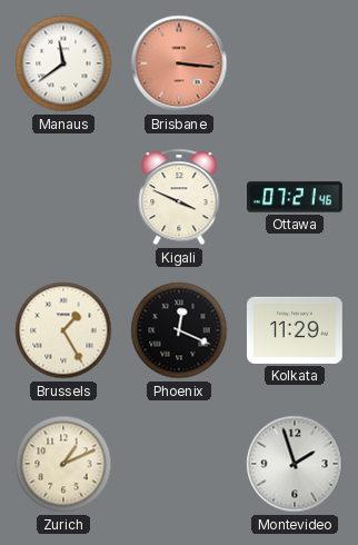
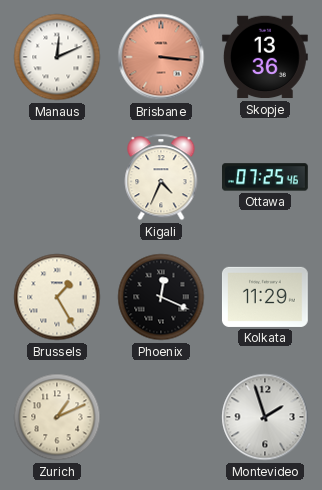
Manaus: 11:39 -> 12:11 (57, 57)
Skopje: none -> 13:36 (265, 57)
Kigali: 3:49 -> 4:34 (161, 177)
Ottawa: 07:21 -> 07:25 (266, 177)
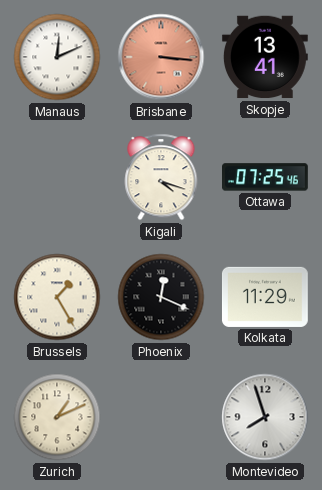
Skopje: 13:36 -> 13:41 (265, 57)
Kigali: 4:34 -> 4:18 (161, 177)
Montevideo: 1:57 -> 7:57 (265, 417)
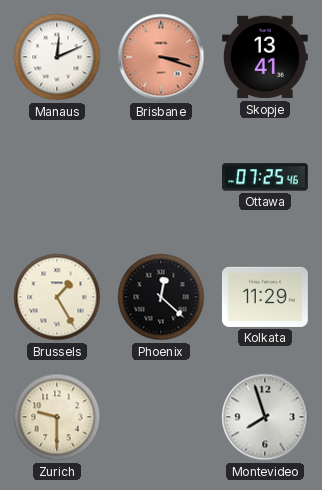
Brisbane: 3:16 -> 3:18 (161, 57)
Kigali: 4:18 -> none (161, 177)
Phoenix: 12:19 -> 12:22 (161, 297)
Zurich: 1:11 -> 9:30 (57, 417)
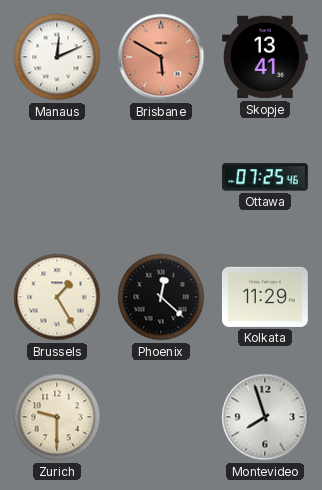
Brisbane: 3:18 -> 5:50 (161, 57)
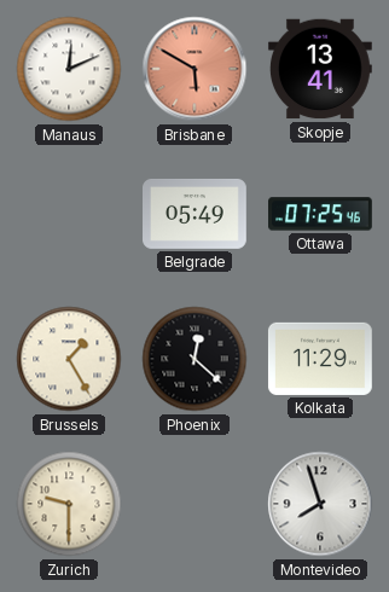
Belgrade: none -> 05:49 (196, 214)
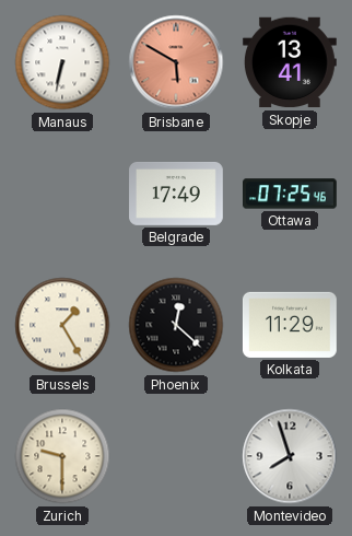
Manaus: 12:11 -> 6:32 (62, 62)
Belgrade: 05:49 -> 17:49 (177, 194)
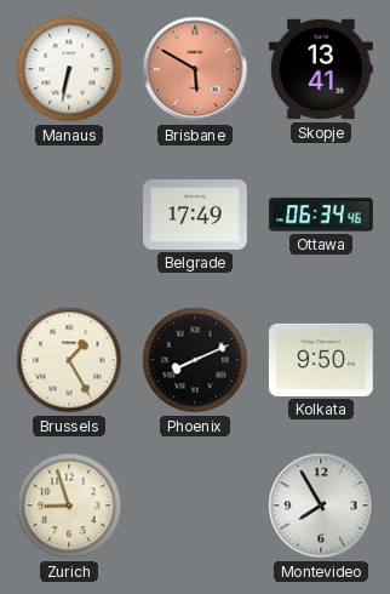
Ottawa: 07:25 -> 06:34 (322, 215)
Phoenix: 12:22 -> 8:11 (195, 360)
Kolkata: 11:29 -> 9:50 (321, 360)
Zurich: 9:30 -> 8:57 (69, 506)
Montevideo: 7:57 -> 7:55 (321, 506)
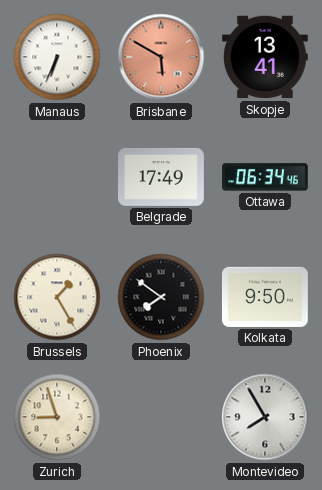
Manaus: 6:32 -> 6:34 (57, 57)
Phoenix: 8:11 -> 7:51 (161, 297)
